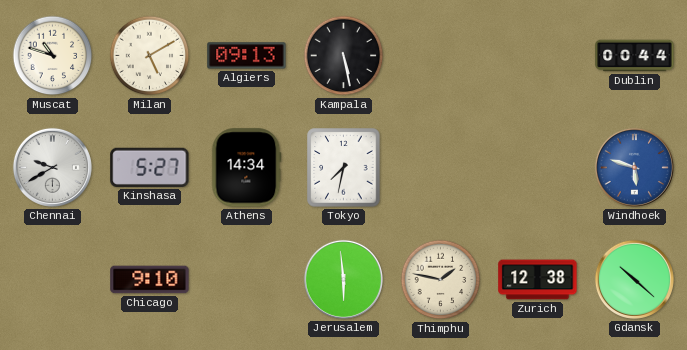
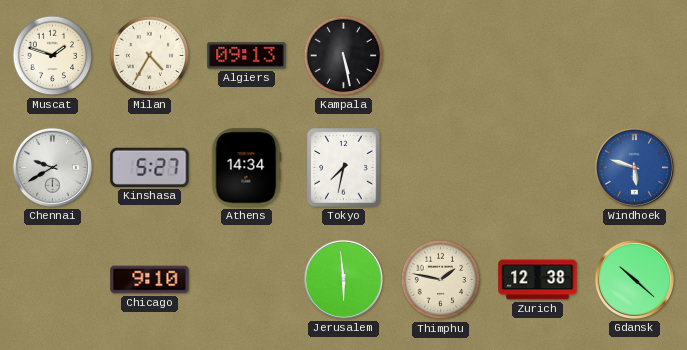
Muscat: 10:48 -> 1:48 (53, 56)
Milan: 5:10 -> 4:35 (150, 56)
Dublin: 00:44 -> none (635, 56)
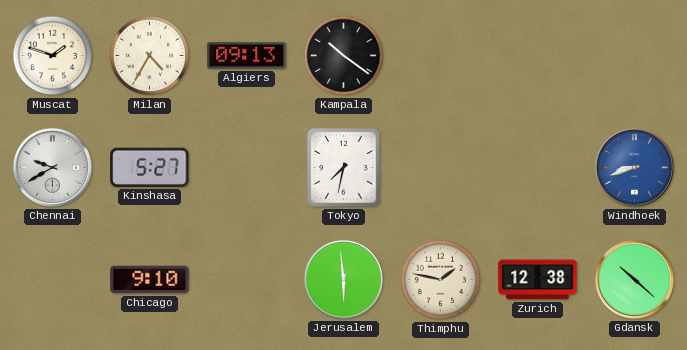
Kampala: 5:28 -> 10:21 (344, 56)
Athens: 14:34 -> none (247, 168)
Windhoek: 5:48 -> 8:42 (634, 167)
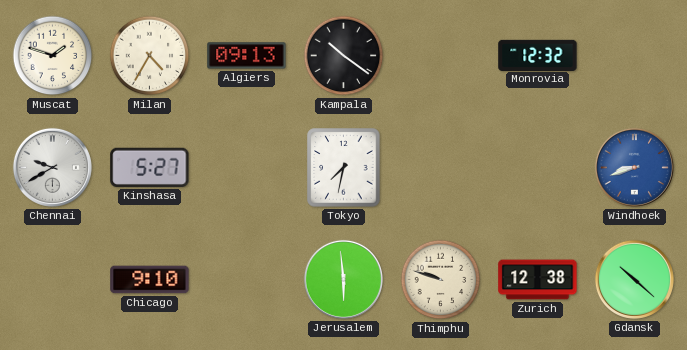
Monrovia: none -> 12:32 (538, 55)
Thimphu: 1:47 -> 9:48 (441, 280)
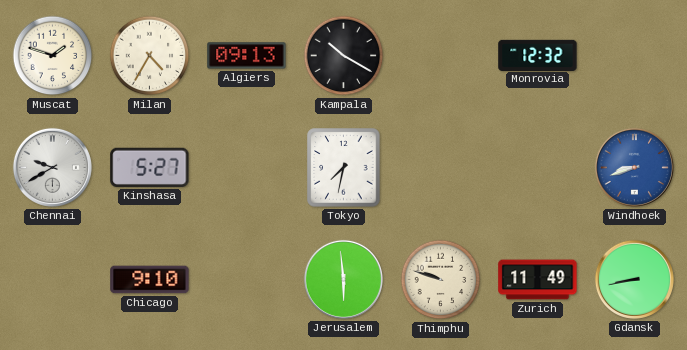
Kampala: 10:21 -> 10:20 (344, 56)
Zurich: 12:38 -> 11:49 (538, 280)
Gdansk: 10:22 -> 8:43 (634, 279)
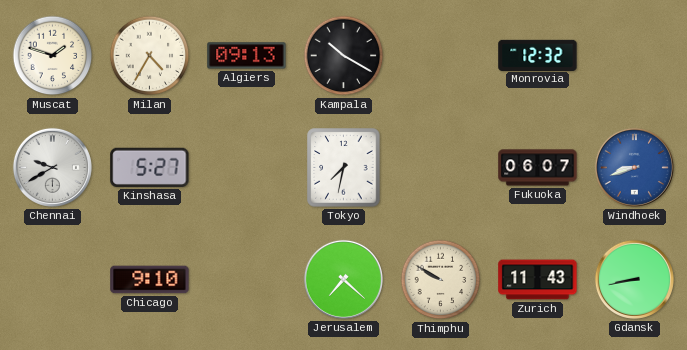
Fukuoka: none -> 06:07 (538, 168)
Jerusalem: 5:59 -> 7:22 (343, 279)
Thimphu: 9:48 -> 9:50 (441, 280)
Zurich: 11:49 -> 11:43 (538, 280)
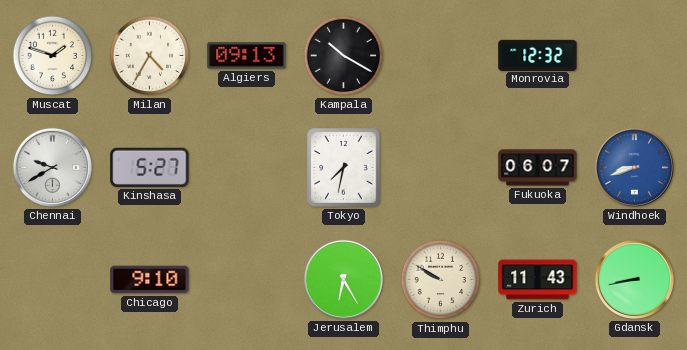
Jerusalem: 7:22 -> 6:25 (343, 279)
